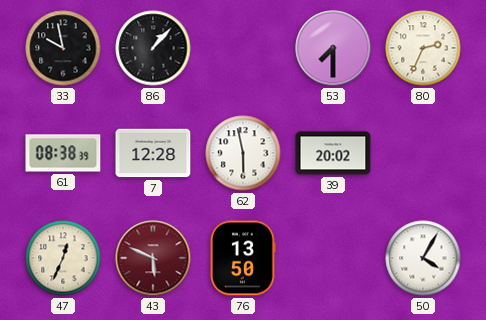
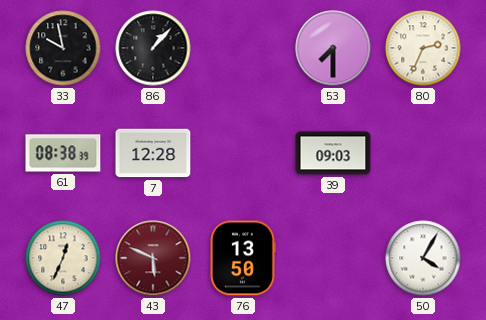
62: 5:58 -> none (243, 153)
39: 20:02 -> 09:03 (333, 153)
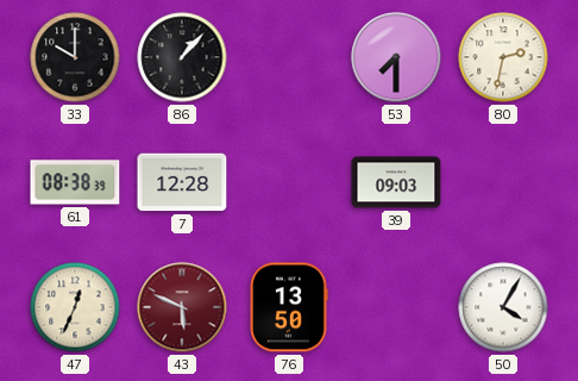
33: 9:58 -> 10:00 (75, 57)
80: 2:34 -> 2:32 (503, 57)
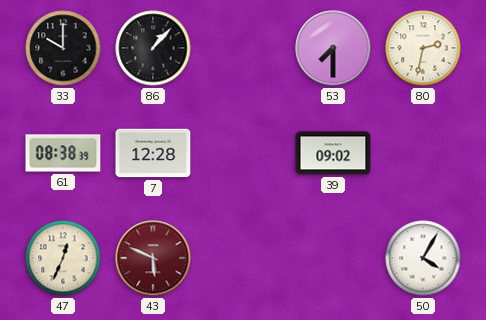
39: 09:03 -> 09:02 (333, 153)
76: 13:50 -> none (289, 307)
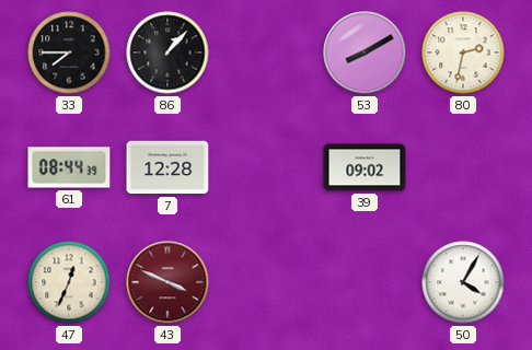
33: 10:00 -> 7:45 (69, 52)
53: 7:30 -> 8:10 (365, 52)
61: 08:38 -> 08:44 (69, 167)
43: 5:49 -> 3:49 (167, 282)
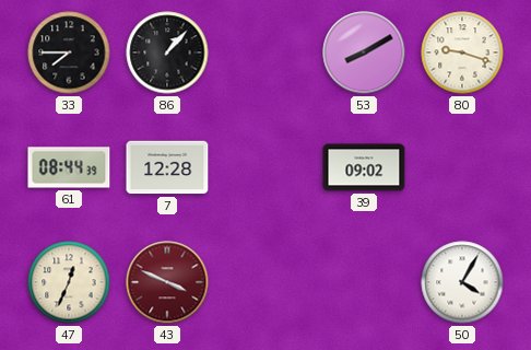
80: 2:32 -> 9:18 (462, 52)
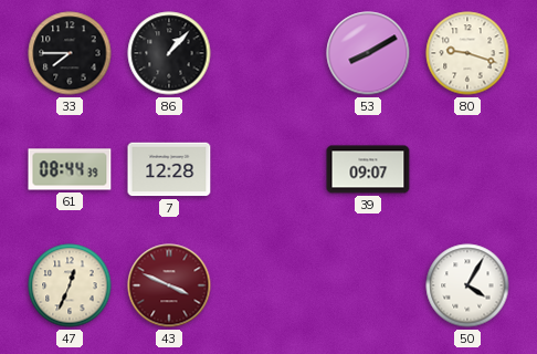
39: 09:02 -> 09:07 (368, 169)
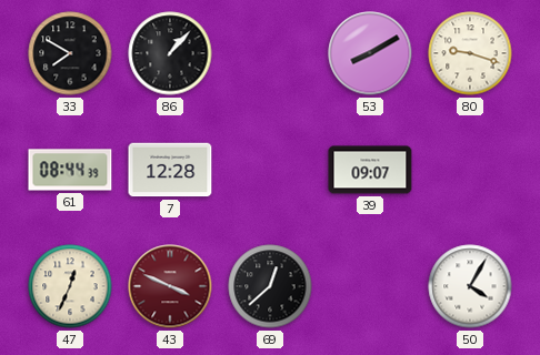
33: 7:45 -> 7:50 (70, 53)
69: none -> 12:38 (270, 286)
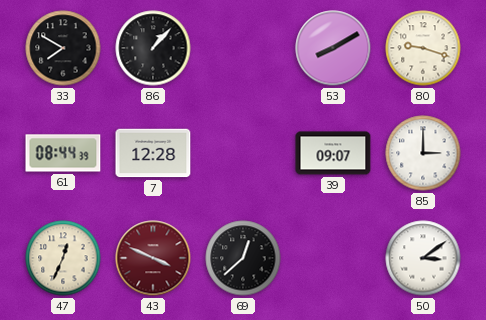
85: none -> 3:00 (423, 153)
50: 4:05 -> 3:09 (423, 258)
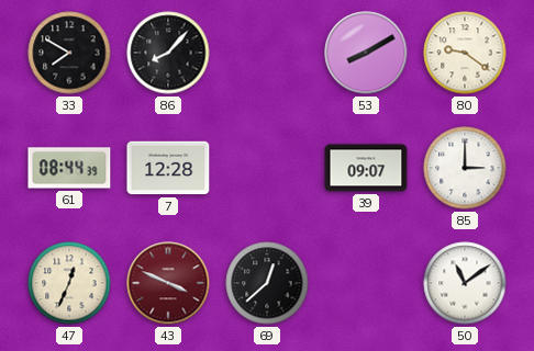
86: 1:07 -> 8:07 (168, 53)
80: 9:18 -> 9:21 (465, 53)
50: 3:09 -> 11:09 (465, 283)
